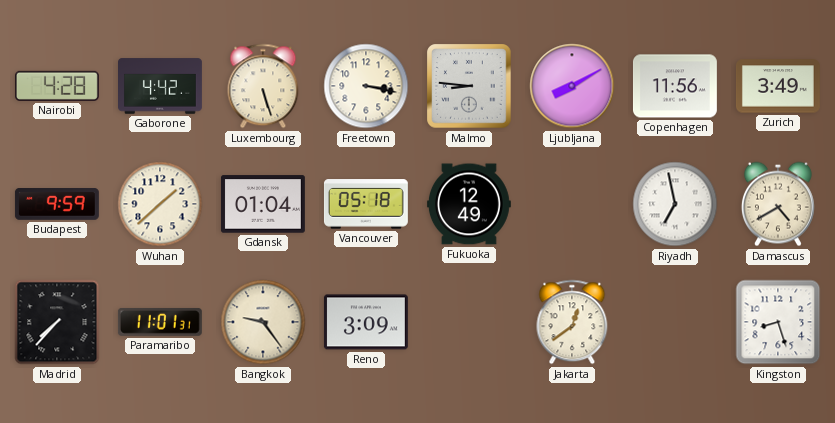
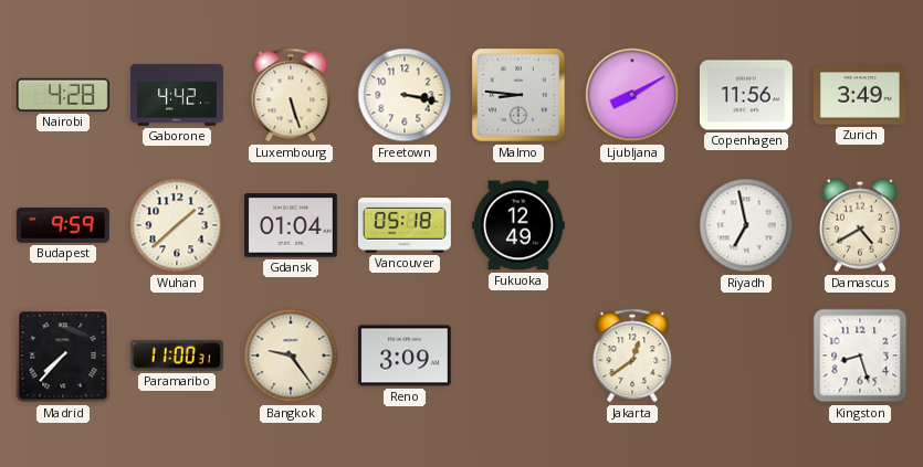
Paramaribo: 11:01 -> 11:00 (177, 355)
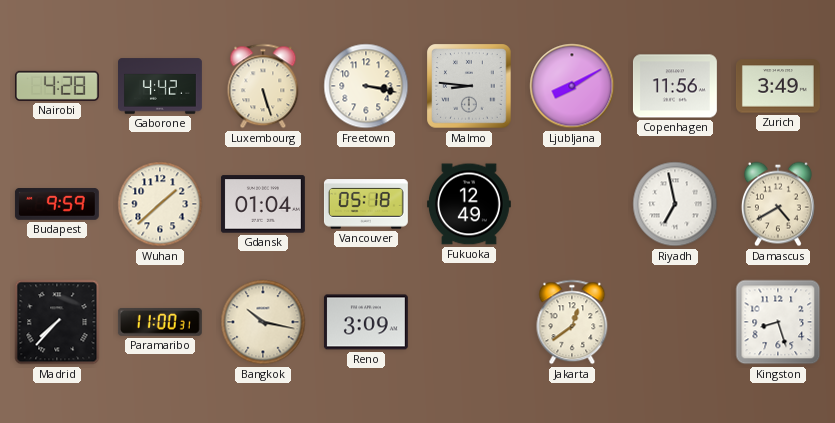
Bangkok: 9:24 -> 10:17 (263, 322)
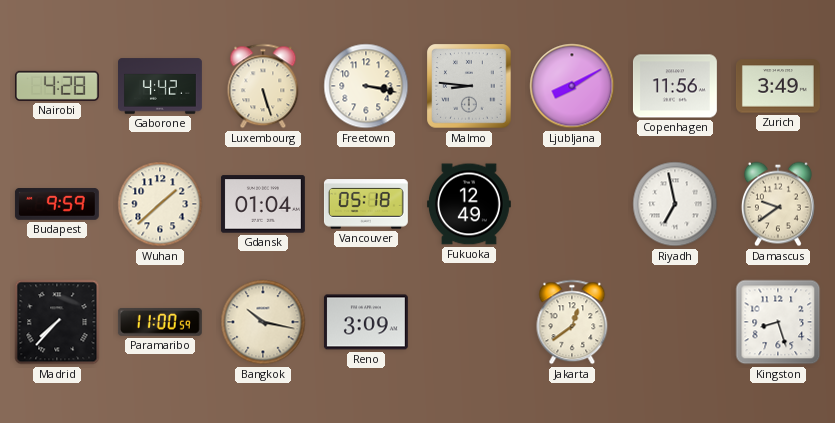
Damascus: 4:40 -> 9:39 (778, 204)
Paramaribo: 11:00:31 -> 11:00:59 (160, 322)
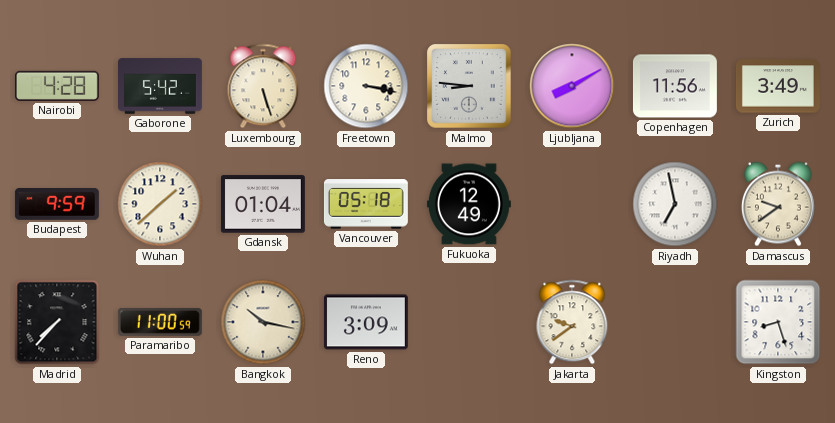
Gaborone: 4:42 -> 5:42 (161, 86)
Jakarta: 12:39 -> 9:39 (572, 322)
